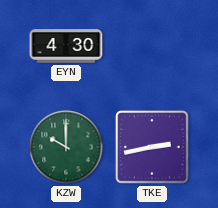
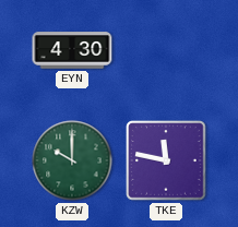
TKE: 2:43 -> 11:47 (166, 160)
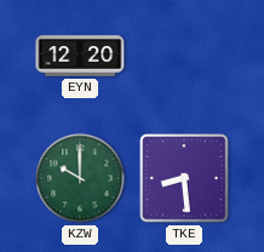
EYN: 4:30 -> 12:20 (80, 56)
TKE: 11:47 -> 8:29 (184, 178)
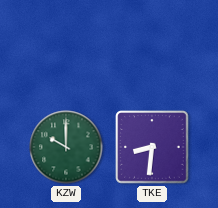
EYN: 12:20 -> none (80, 56)
TKE: 8:29 -> 8:31 (152, 147)
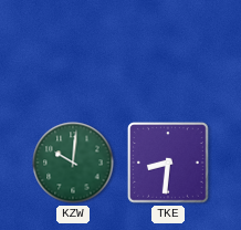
KZW: 10:00 -> 10:01 (73, 163)
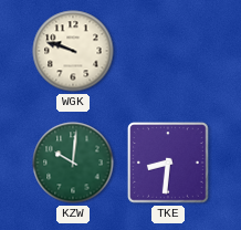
WGK: none -> 9:48 (73, 51)
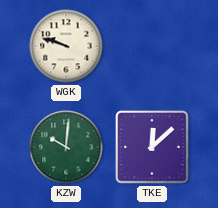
TKE: 8:31 -> 12:08 (152, 147)
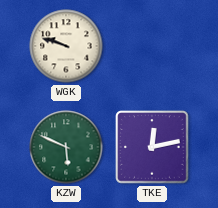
KZW: 10:01 -> 5:49 (66, 147)
TKE: 12:08 -> 12:13 (152, 147)
